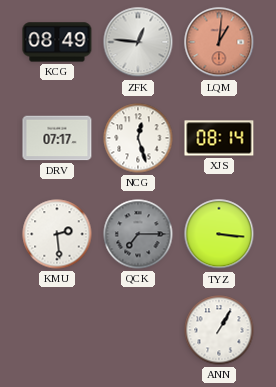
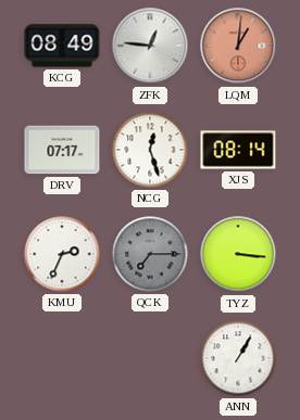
KMU: 2:29 -> 2:34 (62, 254)
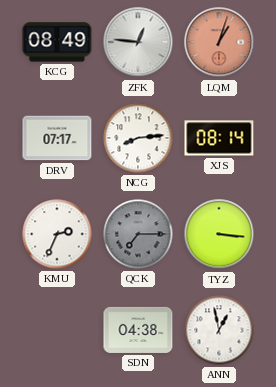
LQM: 1:01 -> 1:03 (219, 42)
NCG: 12:27 -> 8:14 (138, 138)
SDN: none -> 04:38 (138, 330)
ANN: 1:05 -> 12:58 (219, 330)
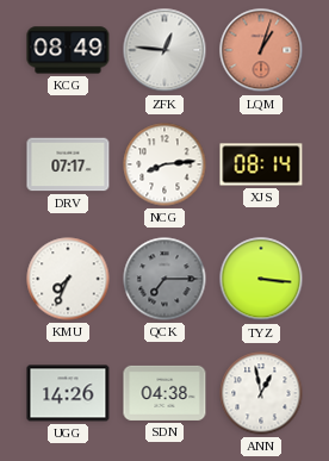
KMU: 2:34 -> 7:34 (68, 279)
UGG: none -> 14:26 (68, 393)
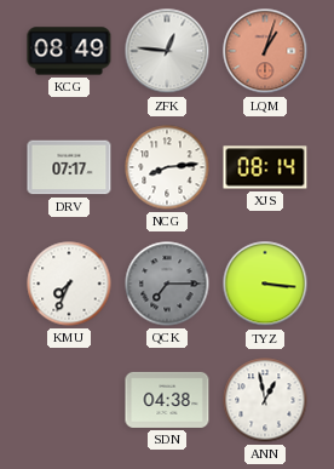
UGG: 14:26 -> none (68, 393)
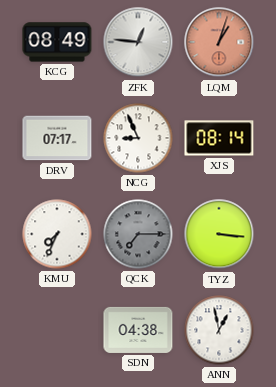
NCG: 8:14 -> 8:56 (138, 138)
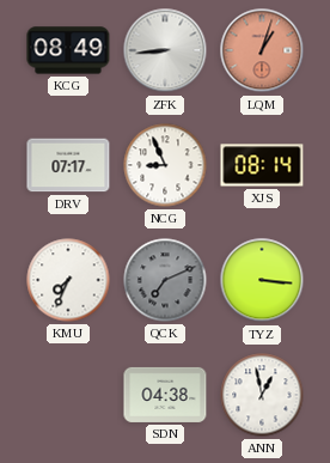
ZFK: 12:46 -> 8:44 (165, 50)
QCK: 7:15 -> 7:11 (165, 280)
